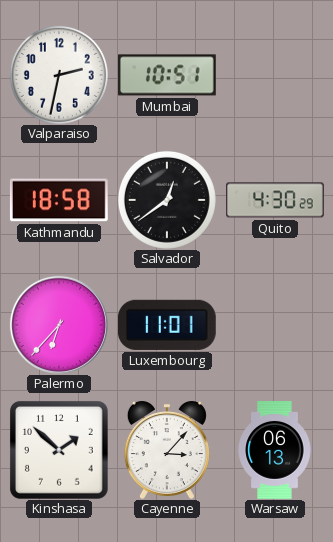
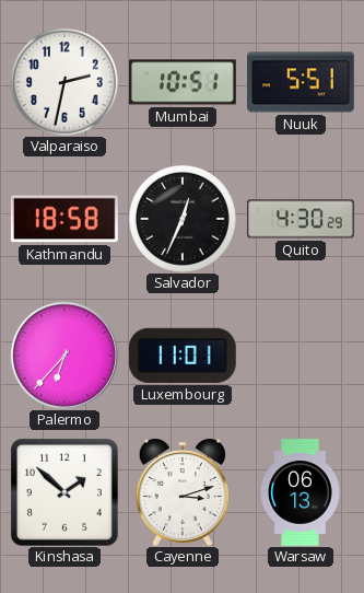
Nuuk: none -> 5:51 (302, 82)
Salvador: 12:39 -> 12:34 (183, 219)
Cayenne: 3:07 -> 3:12 (183, 492)
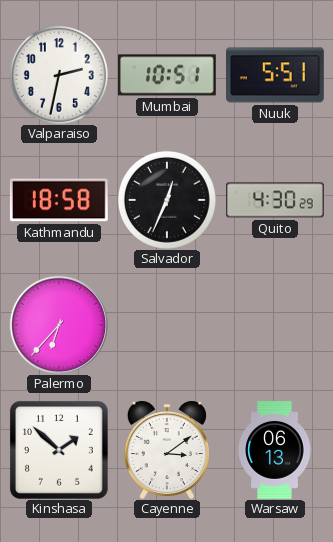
Luxembourg: 11:01 -> none (183, 356)
Cayenne: 3:12 -> 3:09 (167, 450)
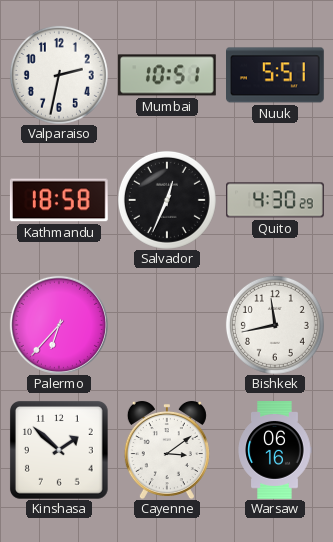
Bishkek: none -> 11:43 (275, 325)
Warsaw: 06:13 -> 06:16 (275, 451)
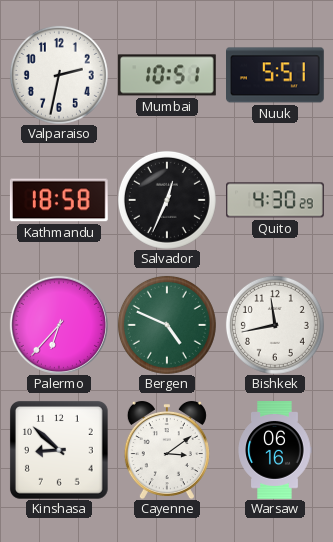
Bergen: none -> 4:49 (167, 325)
Kinshasa: 1:52 -> 8:52 (59, 450)
